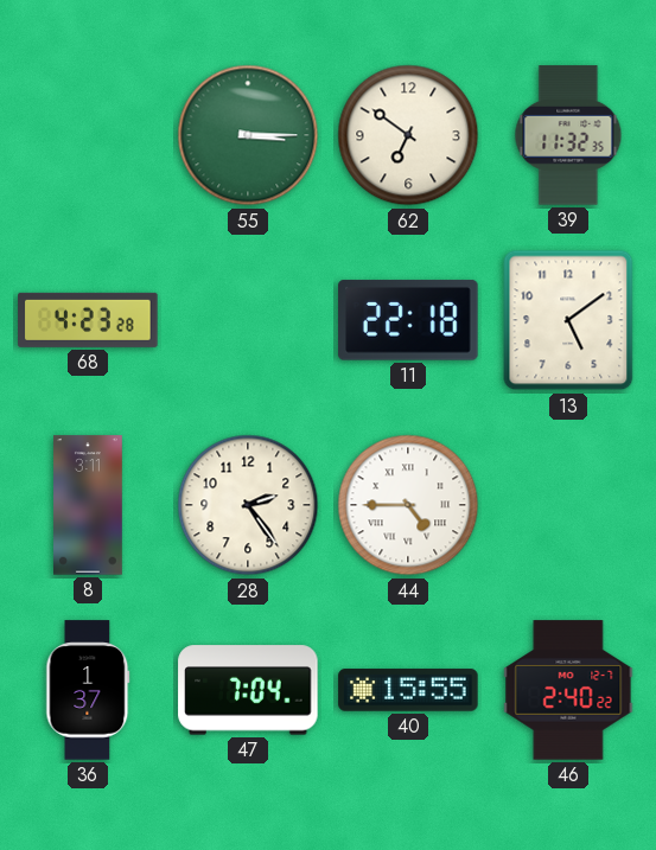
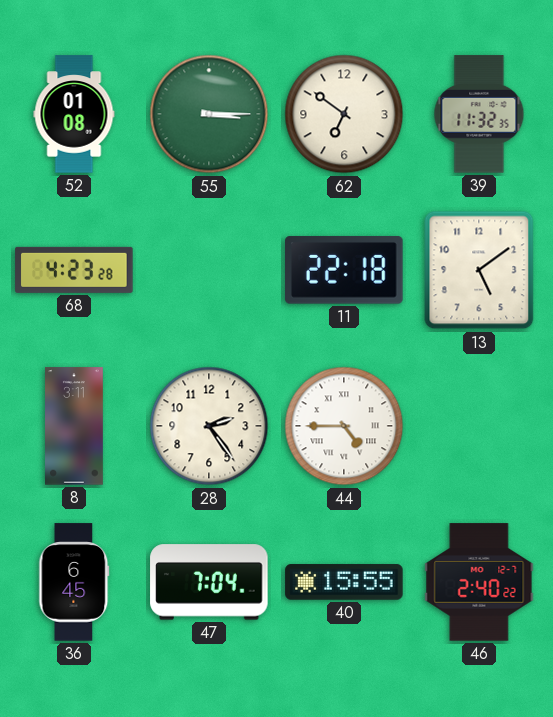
52: none -> 01:08 (74, 114)
36: 1:37 -> 6:45 (74, 582)
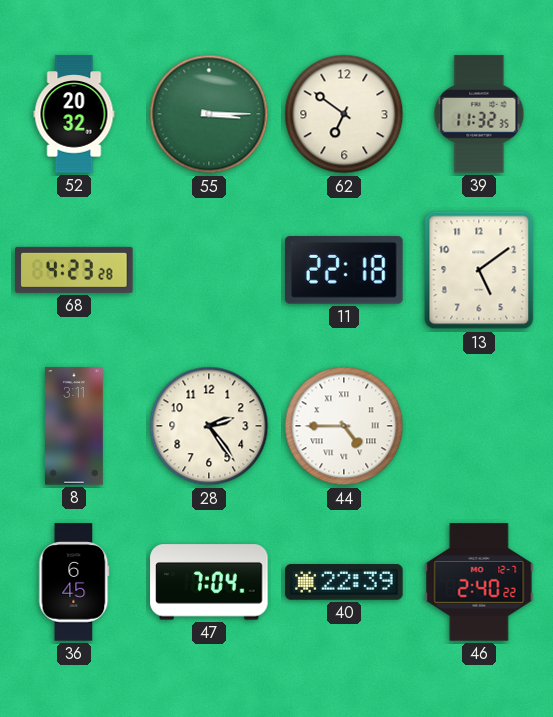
52: 01:08 -> 20:32 (74, 114)
40: 15:55 -> 22:39 (344, 582)
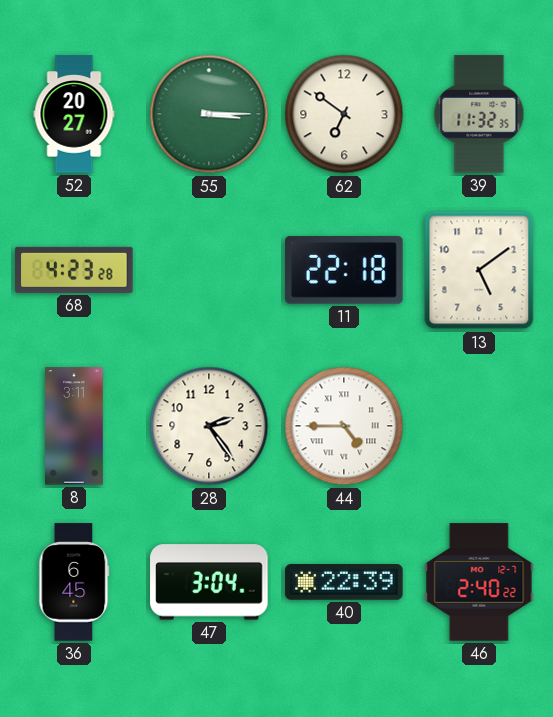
52: 20:32 -> 20:27 (74, 114)
47: 7:04 -> 3:04 (209, 582)
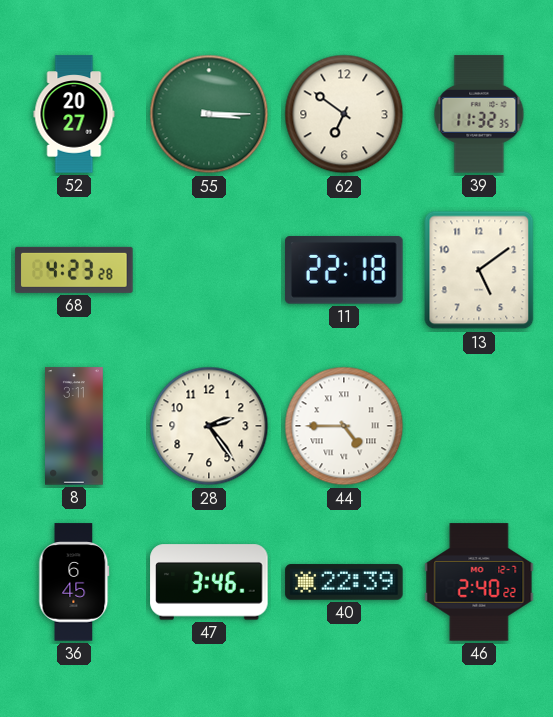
47: 3:04 -> 3:46 (209, 582)
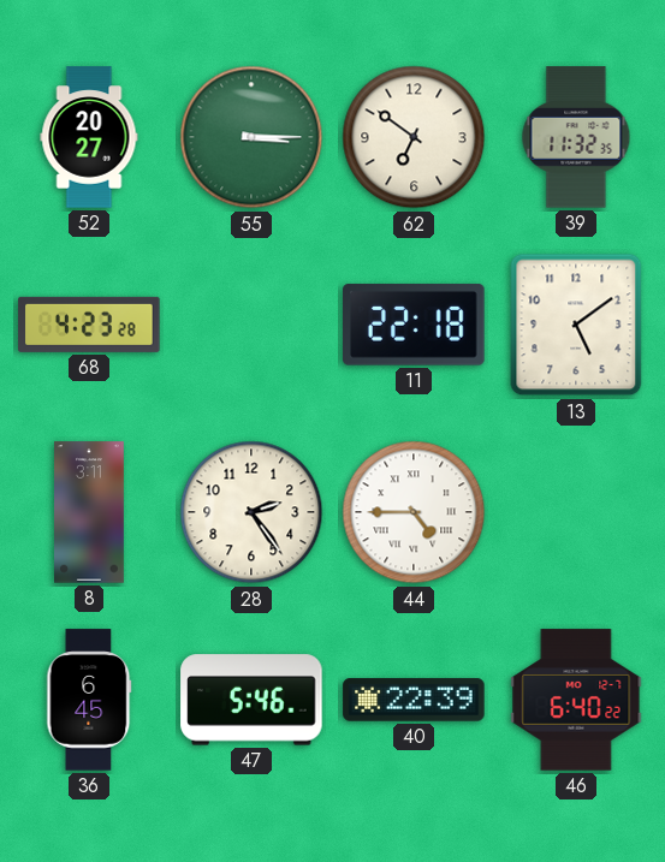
47: 3:46 -> 5:46 (251, 700)
46: 2:40 -> 6:40 (576, 700)
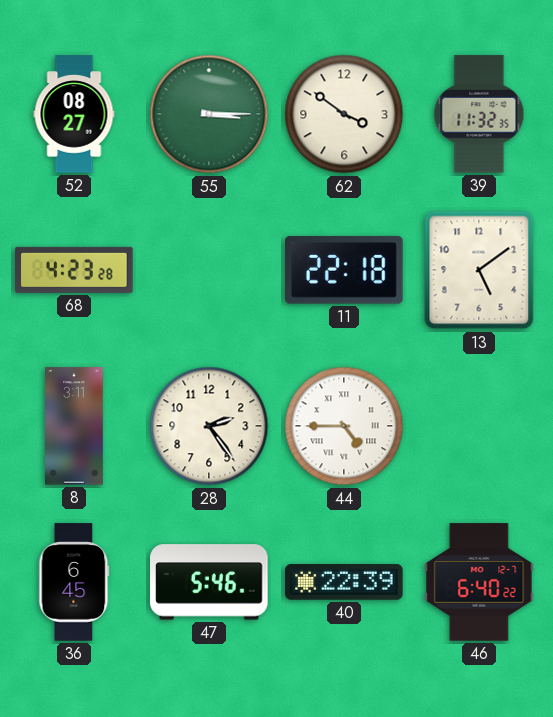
52: 20:27 -> 08:27 (74, 114)
62: 6:51 -> 3:51 (344, 114)
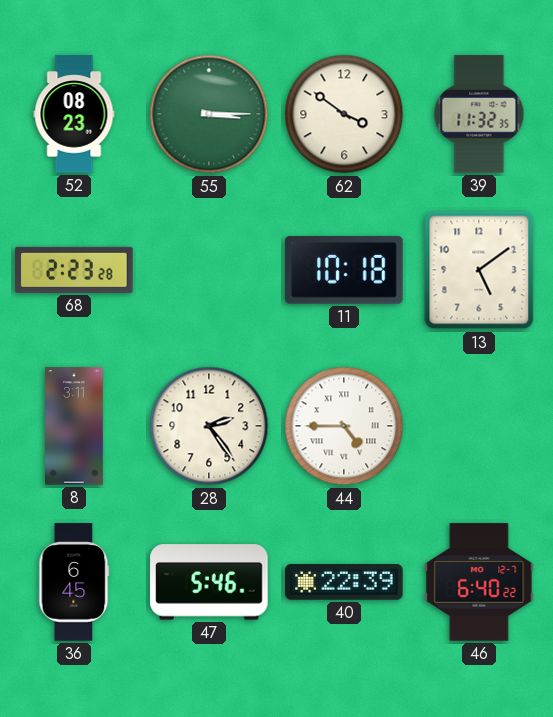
52: 08:27 -> 08:23 (74, 114)
68: 4:23 -> 2:23 (74, 270)
11: 22:18 -> 10:18 (344, 270)
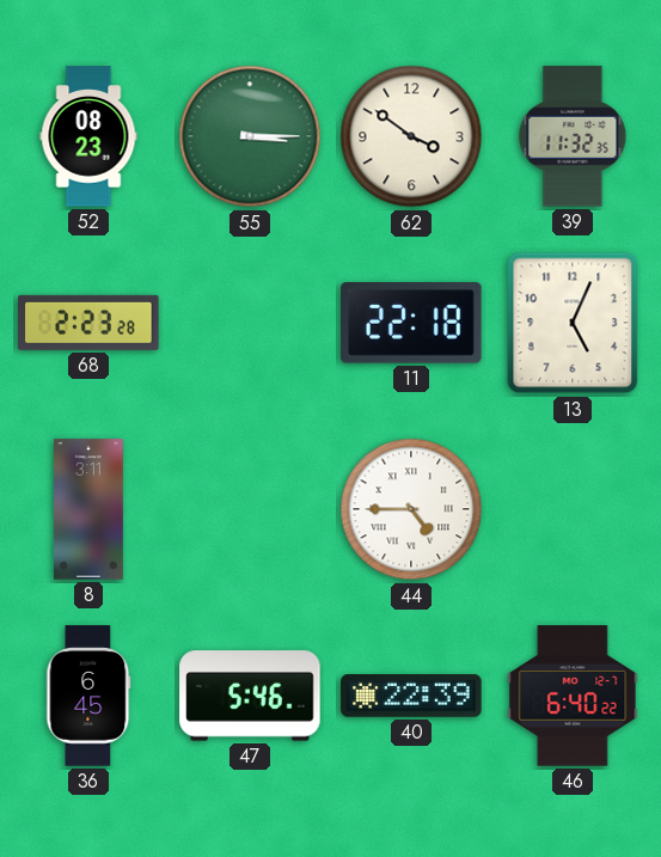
11: 10:18 -> 22:18 (411, 323)
13: 5:09 -> 5:04 (573, 323)
28: 2:24 -> none (209, 426)
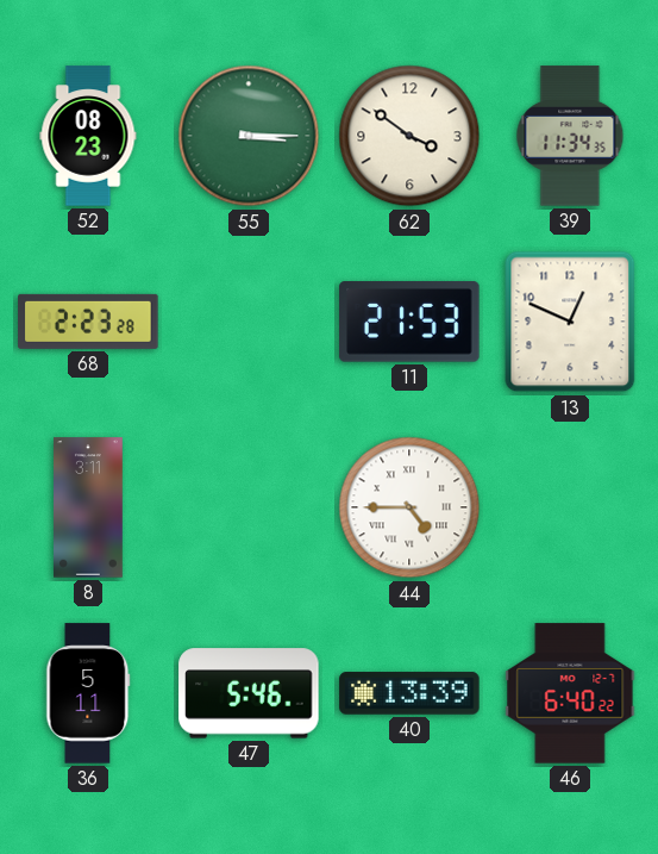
39: 11:32 -> 11:34 (570, 136)
11: 22:18 -> 21:53 (409, 322)
13: 5:04 -> 12:49 (570, 322)
36: 6:45 -> 5:11 (88, 693)
40: 22:39 -> 13:39 (409, 693)
